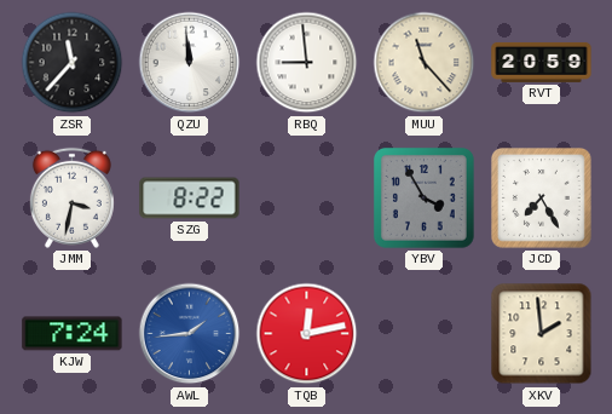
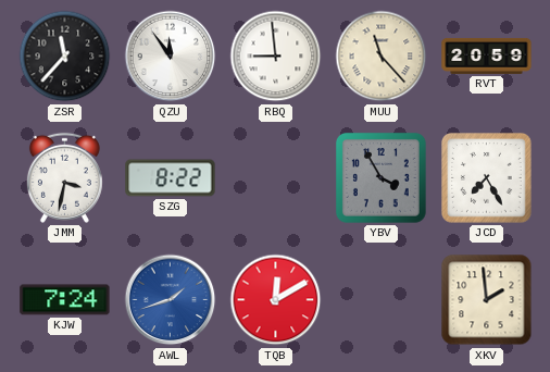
QZU: 11:59 -> 11:54 (171, 57)
AWL: 1:44 -> 1:42 (171, 300)
TQB: 12:13 -> 12:10 (276, 300)
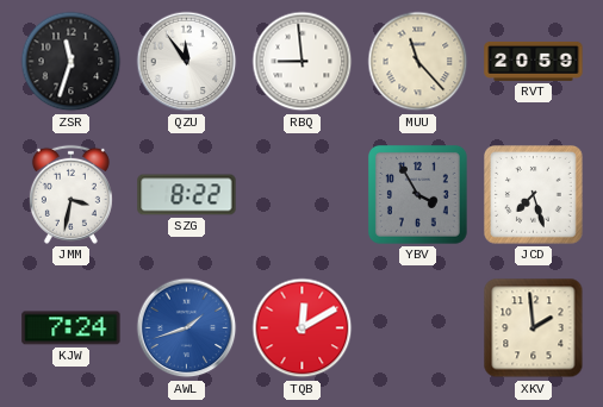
ZSR: 11:37 -> 11:33 (72, 62)
JCD: 7:25 -> 7:27 (534, 195)
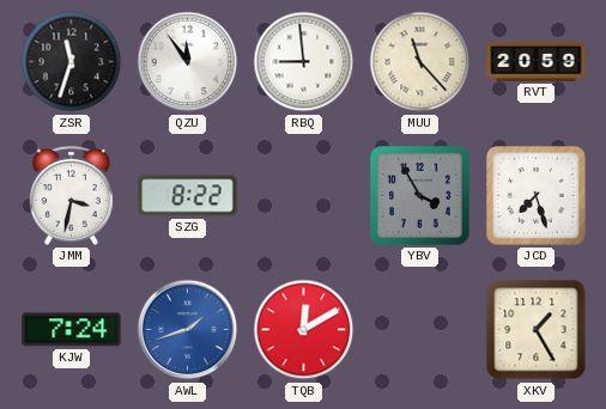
XKV: 1:59 -> 1:25 (537, 330)
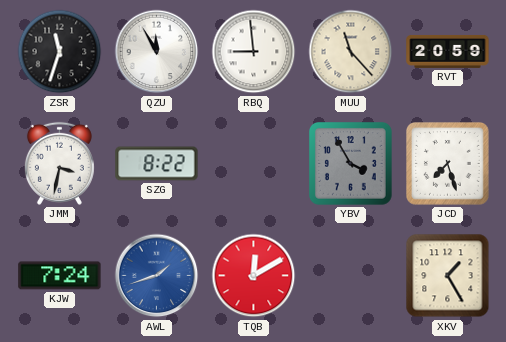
QZU: 11:54 -> 11:55 (157, 52)
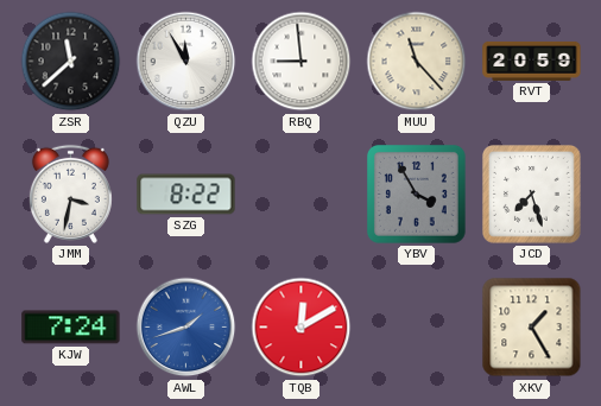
ZSR: 11:33 -> 11:38 (71, 62)
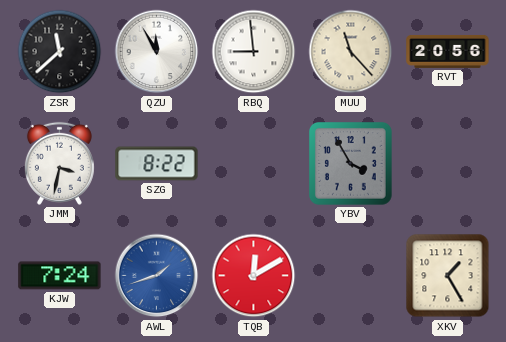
RVT: 20:59 -> 20:56 (448, 51)
JCD: 7:27 -> none (532, 195)
